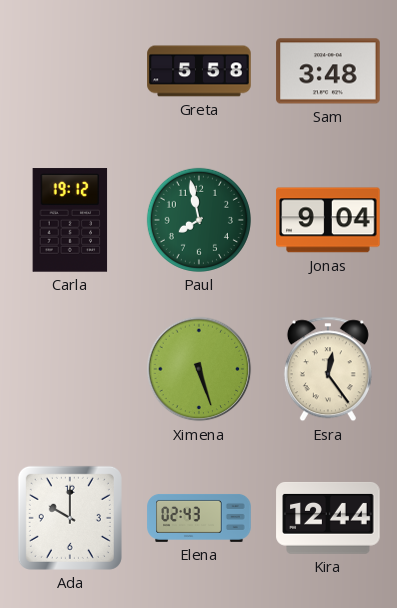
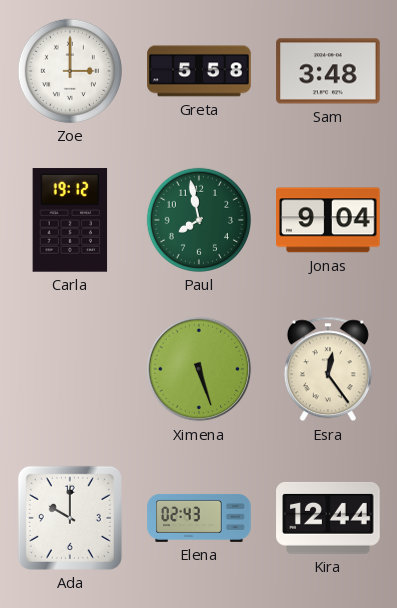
Zoe: none -> 3:00 (70, 71)
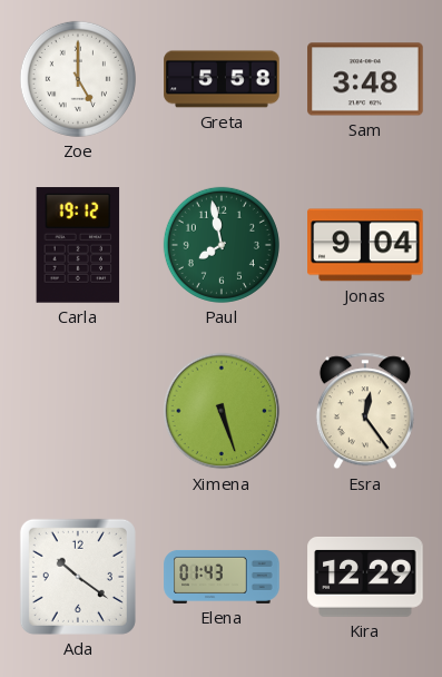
Zoe: 3:00 -> 5:00 (78, 79)
Ada: 10:00 -> 10:21 (78, 577)
Elena: 02:43 -> 01:43 (222, 577)
Kira: 12:44 -> 12:29 (365, 577)
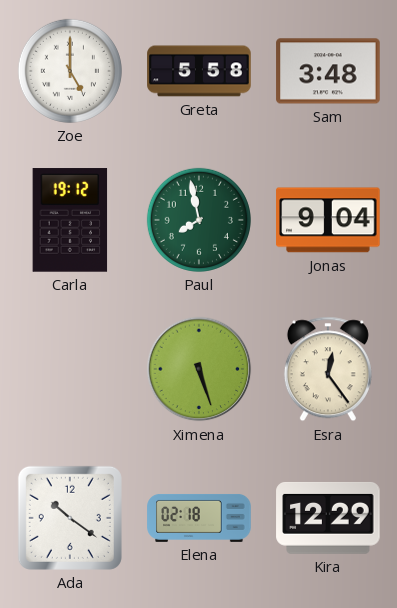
Elena: 01:43 -> 02:18 (199, 518)
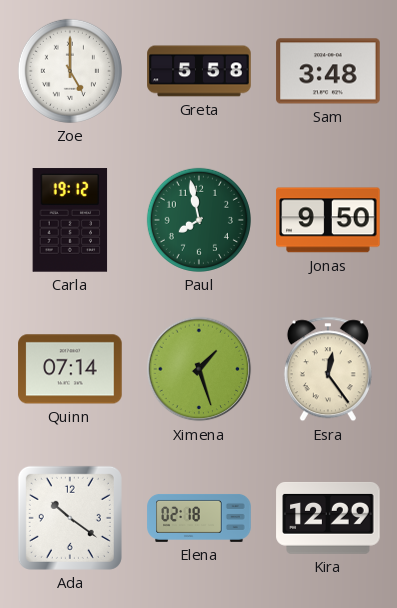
Jonas: 9:04 -> 9:50 (328, 220)
Quinn: none -> 07:14 (70, 369)
Ximena: 5:27 -> 1:27 (199, 369)
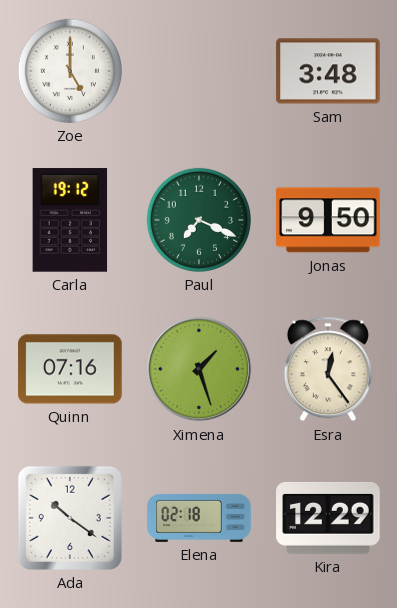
Greta: 5:58 -> none (199, 71)
Paul: 7:58 -> 7:19 (199, 220)
Quinn: 07:14 -> 07:16 (70, 369)
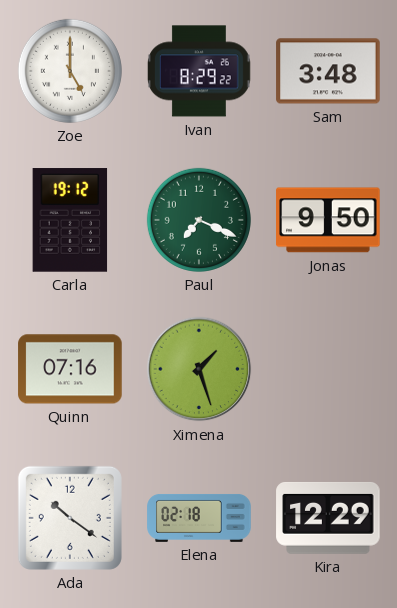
Ivan: none -> 8:29 (199, 71)
Esra: 12:24 -> none (328, 369)
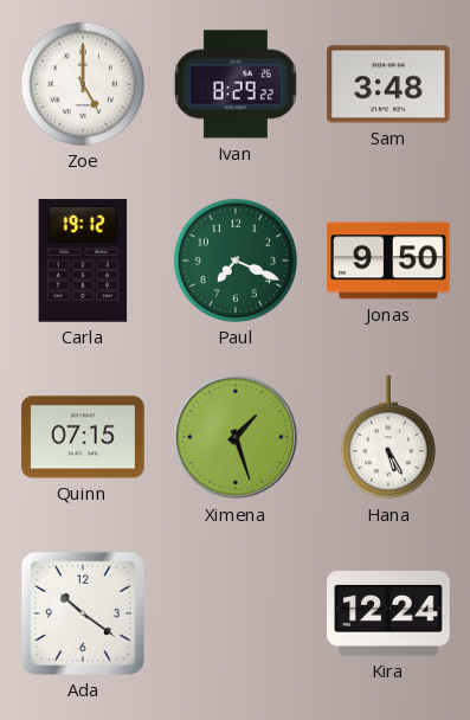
Quinn: 07:16 -> 07:15 (83, 437)
Hana: none -> 5:25 (388, 438)
Elena: 02:18 -> none (199, 518)
Kira: 12:29 -> 12:24 (388, 613)
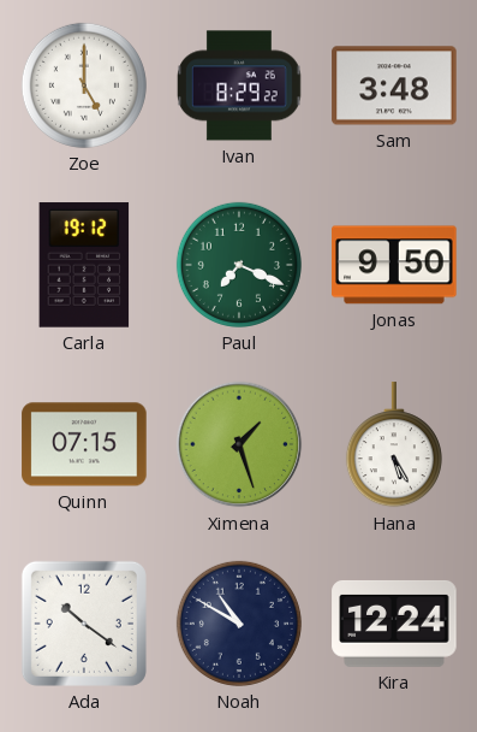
Noah: none -> 10:50 (239, 624)
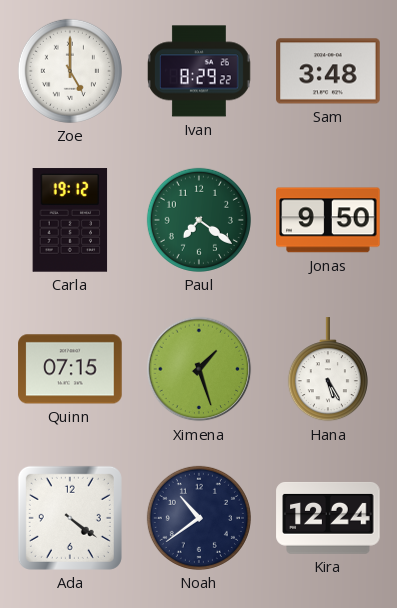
Paul: 7:19 -> 7:21 (199, 220)
Ada: 10:21 -> 4:21 (70, 518)
Noah: 10:50 -> 10:39 (199, 518)
